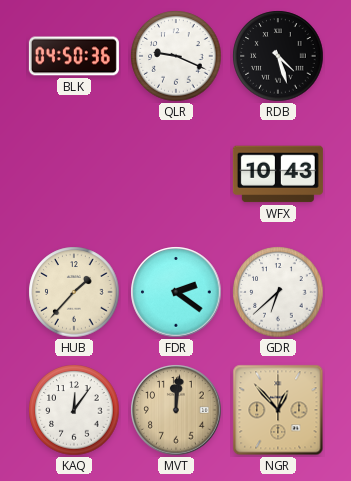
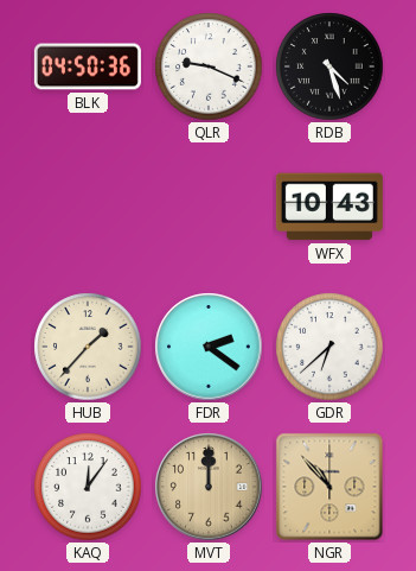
MVT: 12:01 -> 12:00 (209, 487)
NGR: 12:53 -> 10:53 (329, 487)
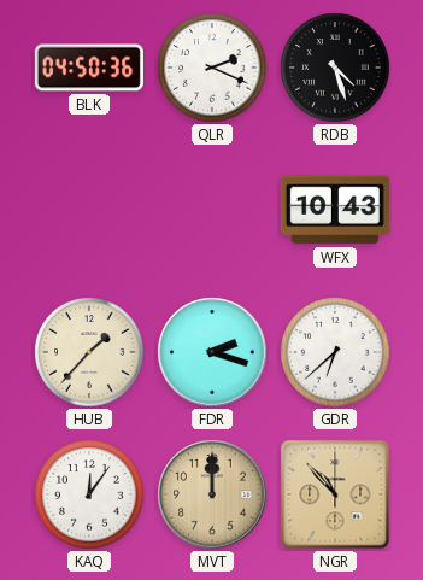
QLR: 9:19 -> 2:19 (212, 68)
FDR: 2:21 -> 2:18 (212, 352)
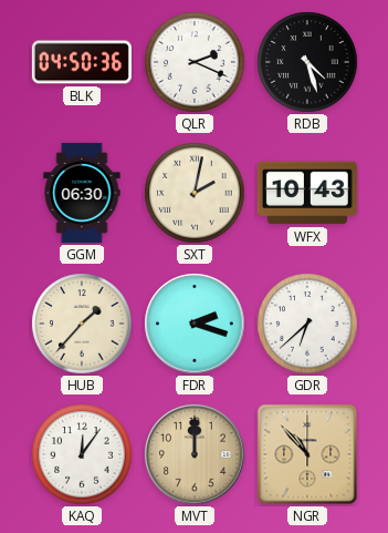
GGM: none -> 06:30 (82, 193)
SXT: none -> 2:02 (195, 193)
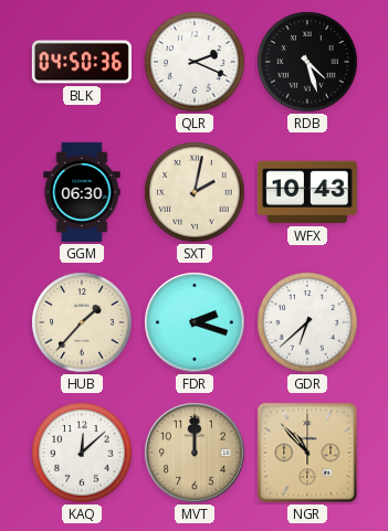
KAQ: 12:06 -> 12:08 (82, 453)
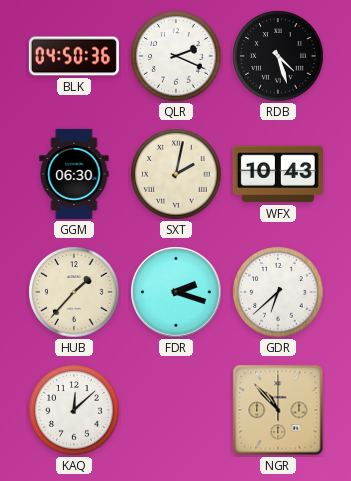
MVT: 12:00 -> none (195, 453)
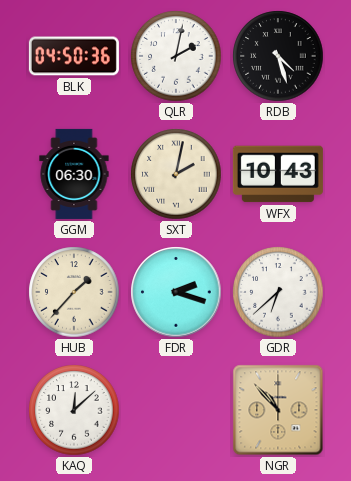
QLR: 2:19 -> 2:02 (176, 56)
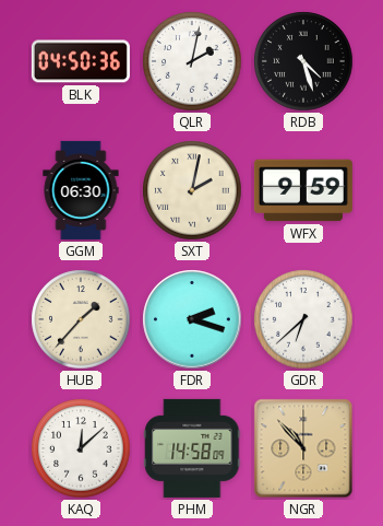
WFX: 10:43 -> 9:59 (303, 190)
PHM: none -> 14:58 (192, 448)
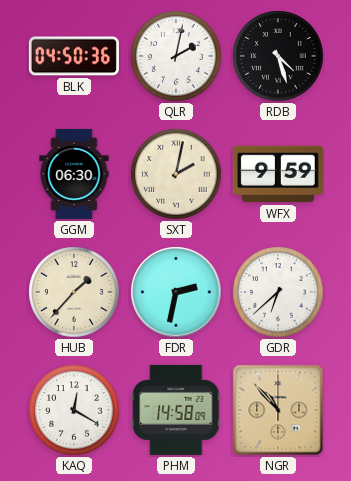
FDR: 2:18 -> 2:32 (176, 292)
KAQ: 12:08 -> 12:20 (74, 410)
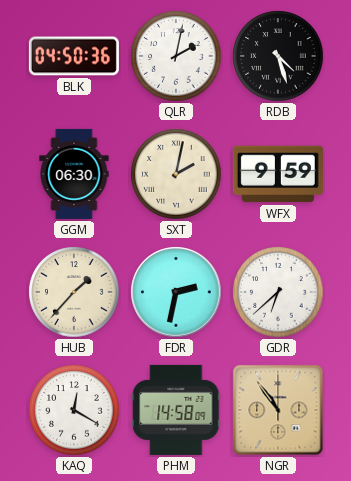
NGR: 10:53 -> 10:54 (278, 410)
